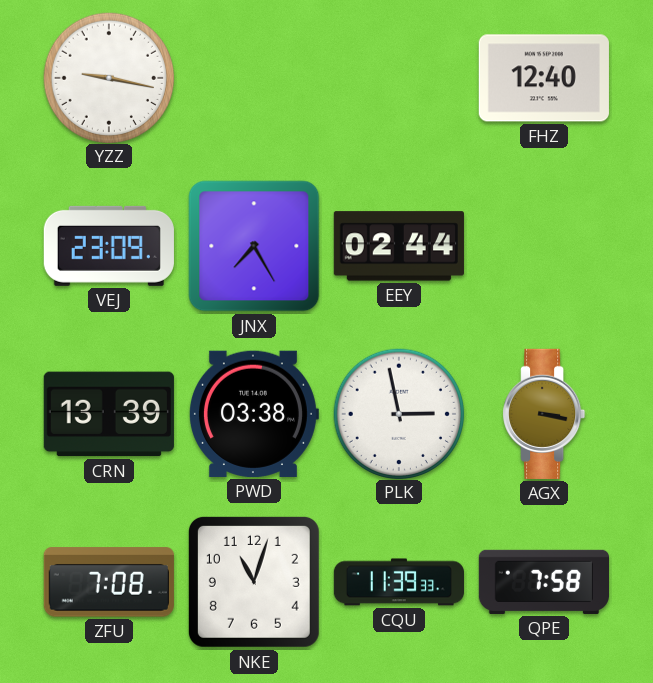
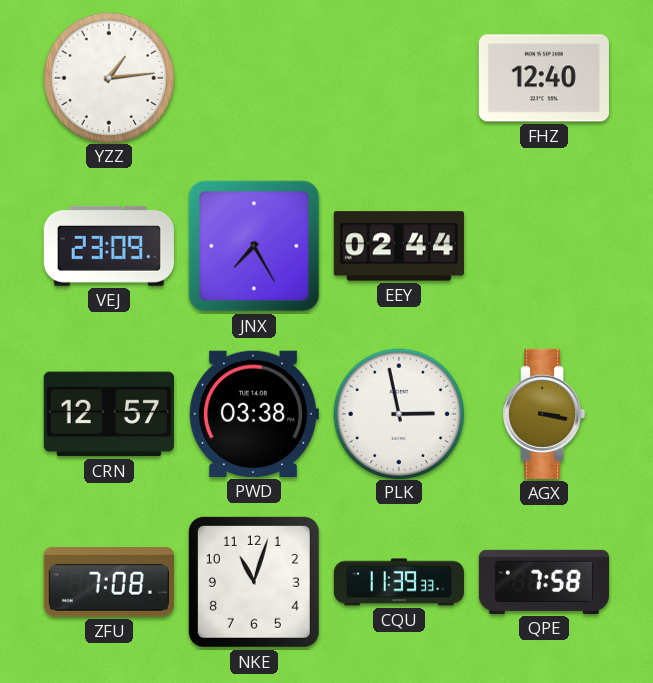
YZZ: 9:17 -> 1:14 (108, 77)
CRN: 13:39 -> 12:57 (109, 414)
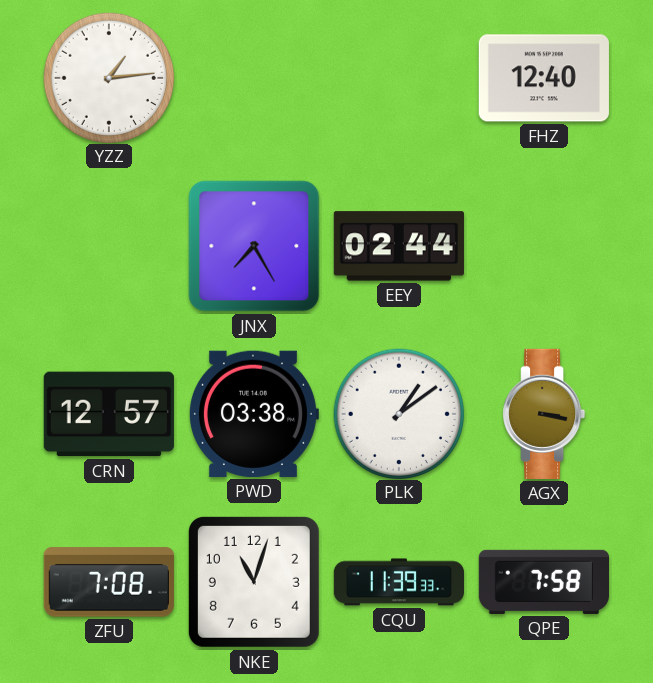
VEJ: 23:09 -> none (109, 246)
PLK: 2:58 -> 1:09 (398, 413)
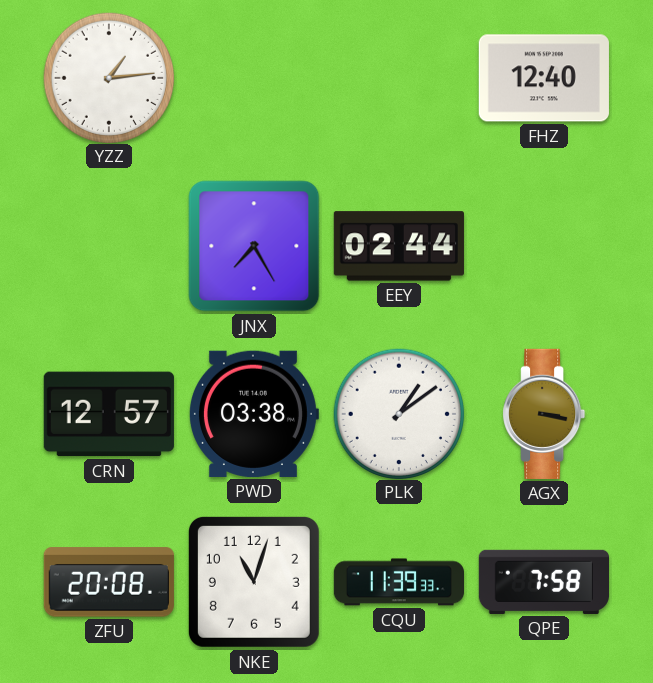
ZFU: 7:08 -> 20:08 (109, 582)
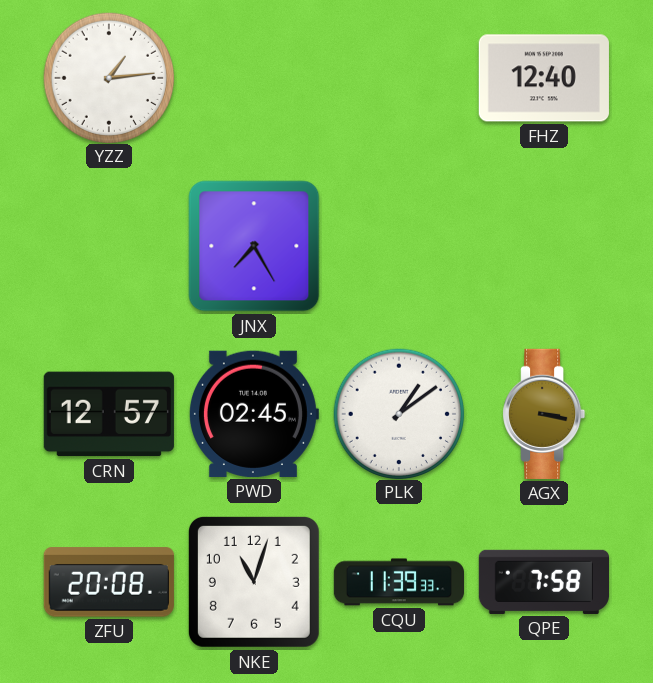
EEY: 02:44 -> none (399, 246)
PWD: 03:38 -> 02:45 (253, 414)
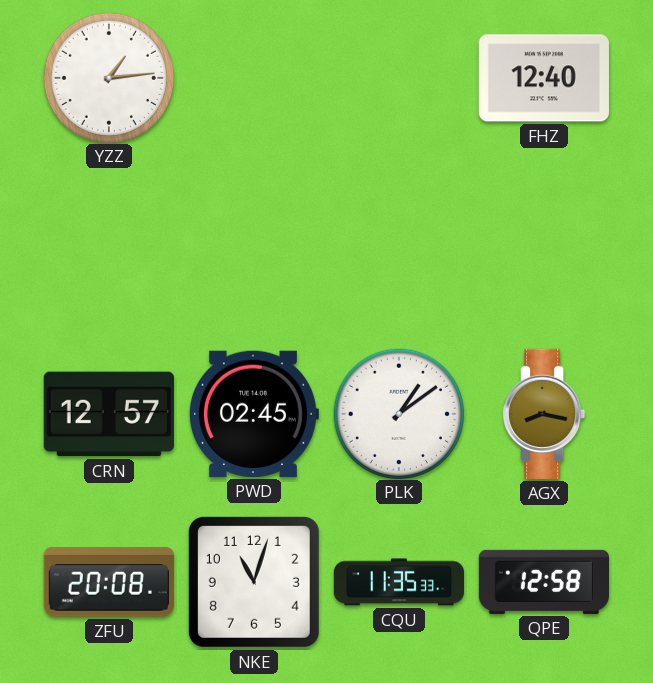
JNX: 7:25 -> none (254, 246)
AGX: 3:17 -> 8:17 (544, 414)
CQU: 11:39 -> 11:35 (398, 582)
QPE: 7:58 -> 12:58 (543, 582)
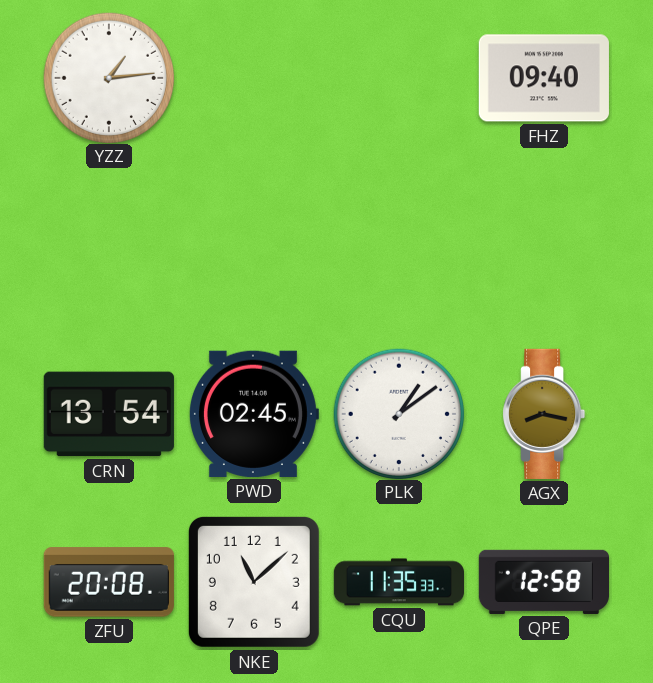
FHZ: 12:40 -> 09:40 (544, 78)
CRN: 12:57 -> 13:54 (109, 414)
NKE: 11:03 -> 11:08 (254, 582)
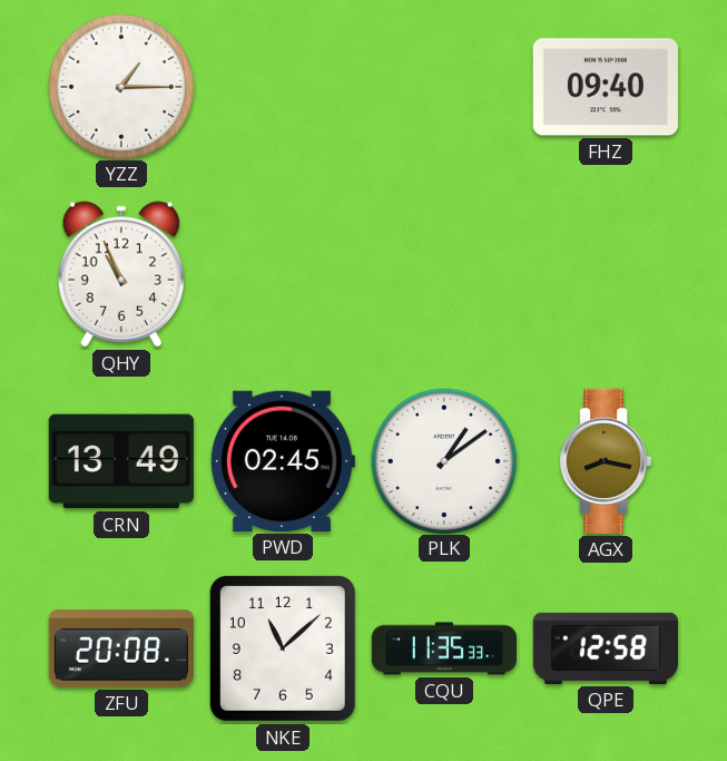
YZZ: 1:14 -> 1:15 (120, 86)
QHY: none -> 10:56 (120, 274)
CRN: 13:54 -> 13:49 (121, 461)
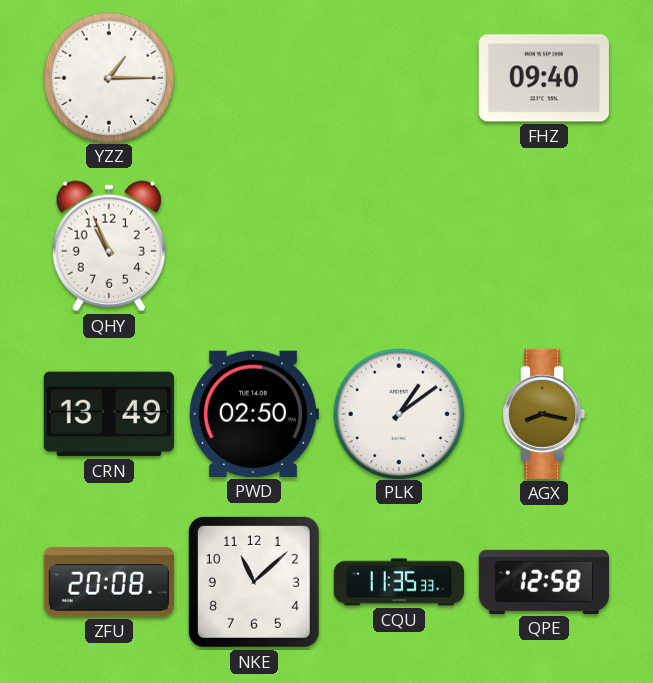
PWD: 02:45 -> 02:50 (253, 414)
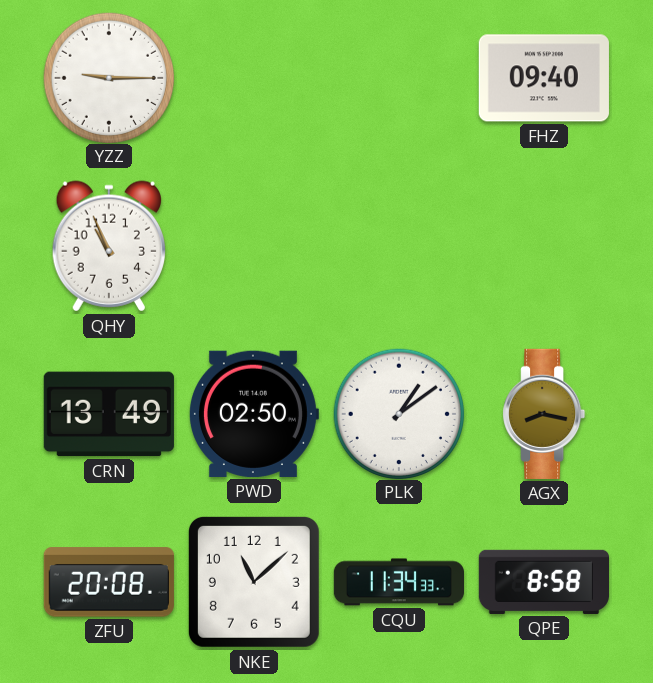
YZZ: 1:15 -> 9:15 (108, 77)
CQU: 11:35 -> 11:34 (398, 582)
QPE: 12:58 -> 8:58 (543, 582)
